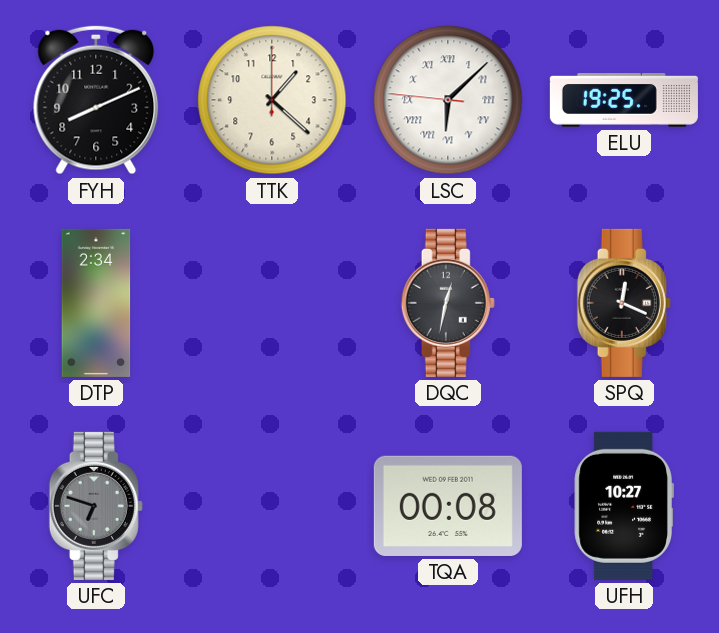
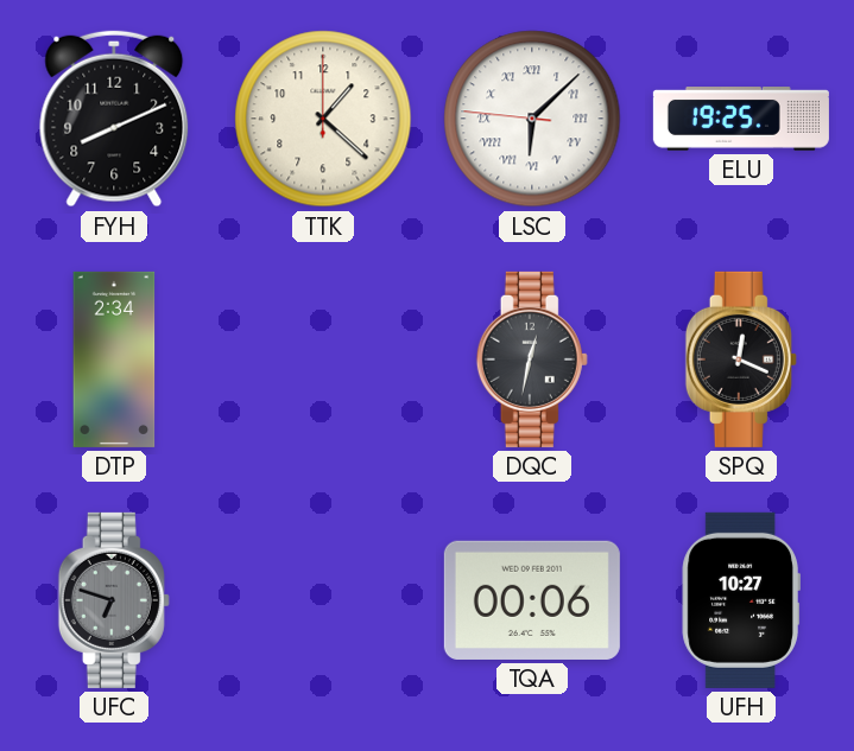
TQA: 00:08 -> 00:06 (532, 600)
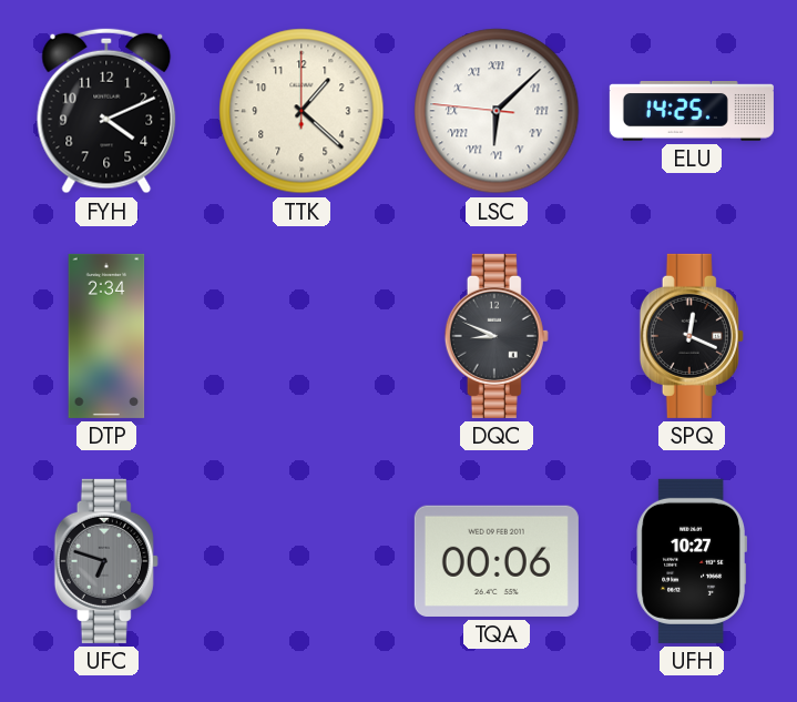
FYH: 8:11 -> 4:11 (106, 111)
ELU: 19:25 -> 14:25 (692, 112)
DQC: 12:32 -> 8:49 (497, 336)
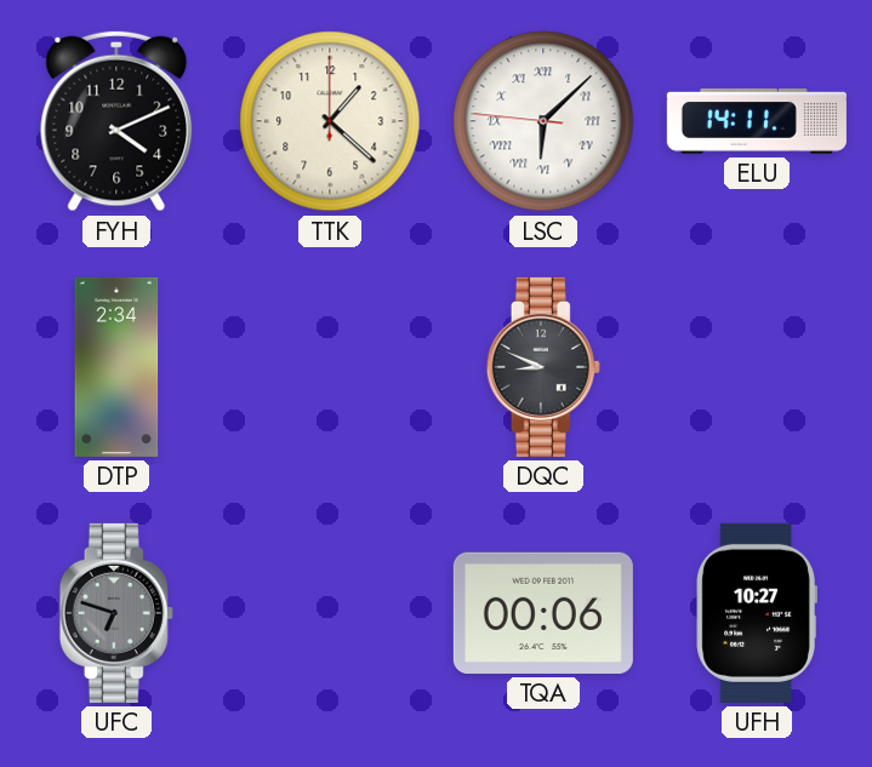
ELU: 14:25 -> 14:11 (757, 122)
SPQ: 12:19 -> none (692, 336)
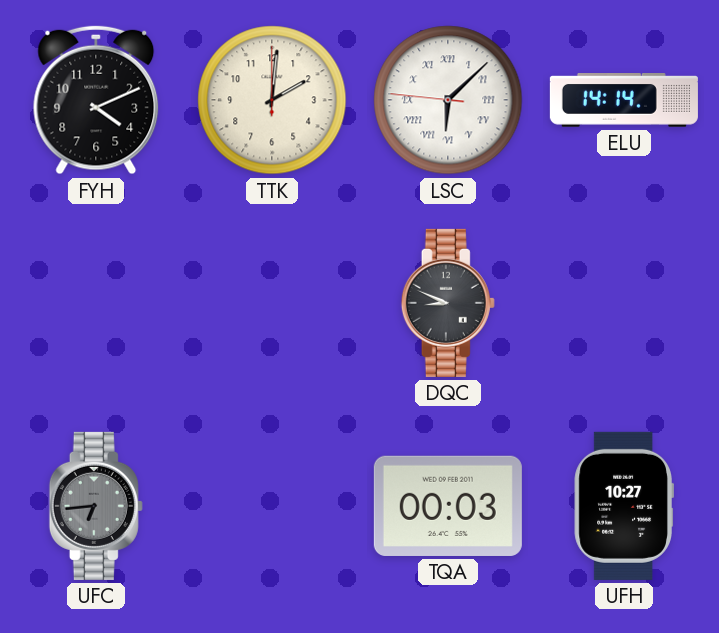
TTK: 1:22 -> 2:01 (272, 100)
ELU: 14:11 -> 14:14 (624, 101)
DTP: 2:34 -> none (116, 367)
UFC: 6:48 -> 6:44 (96, 506)
TQA: 00:06 -> 00:03 (448, 506)
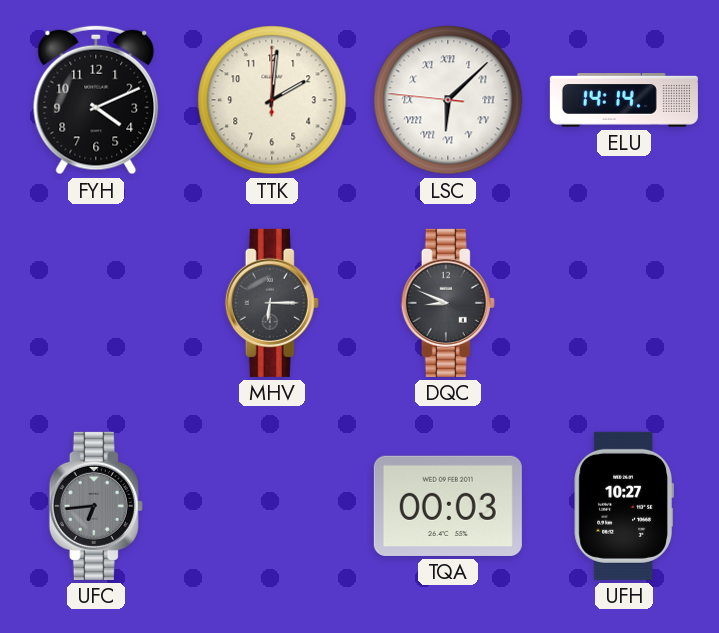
MHV: none -> 6:15 (272, 303)
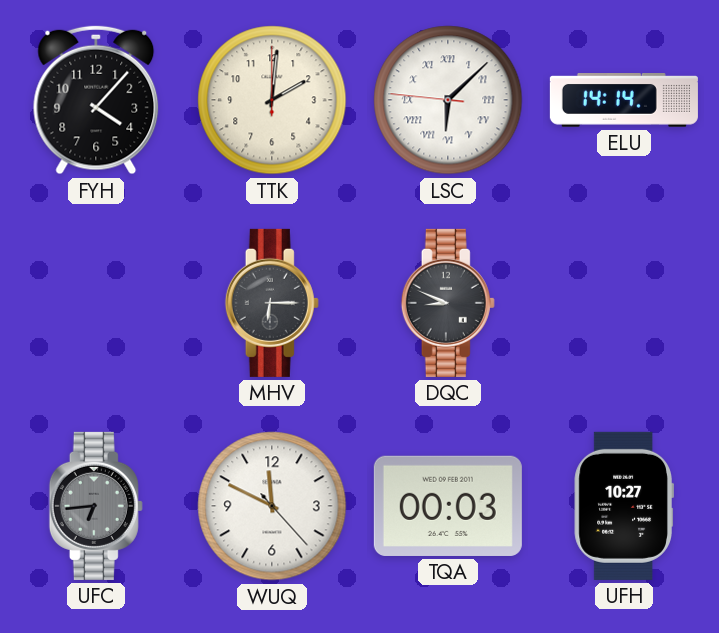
FYH: 4:11 -> 4:07 (96, 100)
WUQ: none -> 11:49 (272, 506)
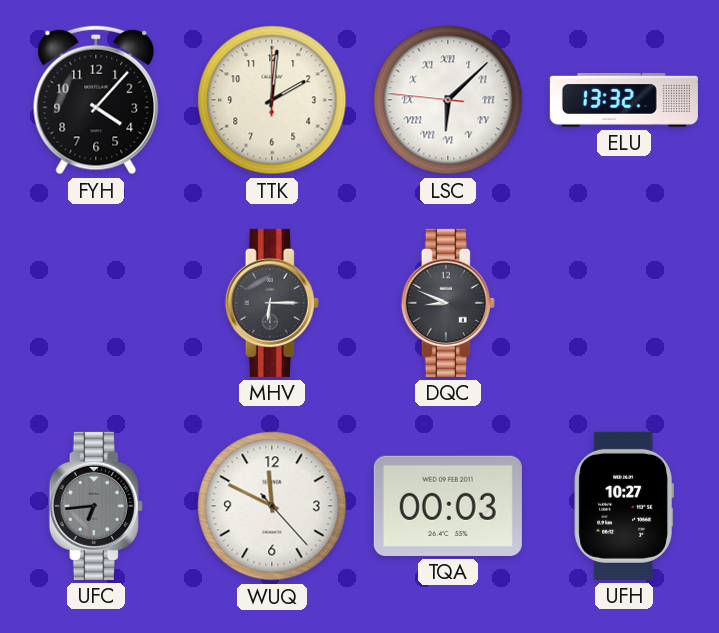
ELU: 14:14 -> 13:32 (624, 101)
